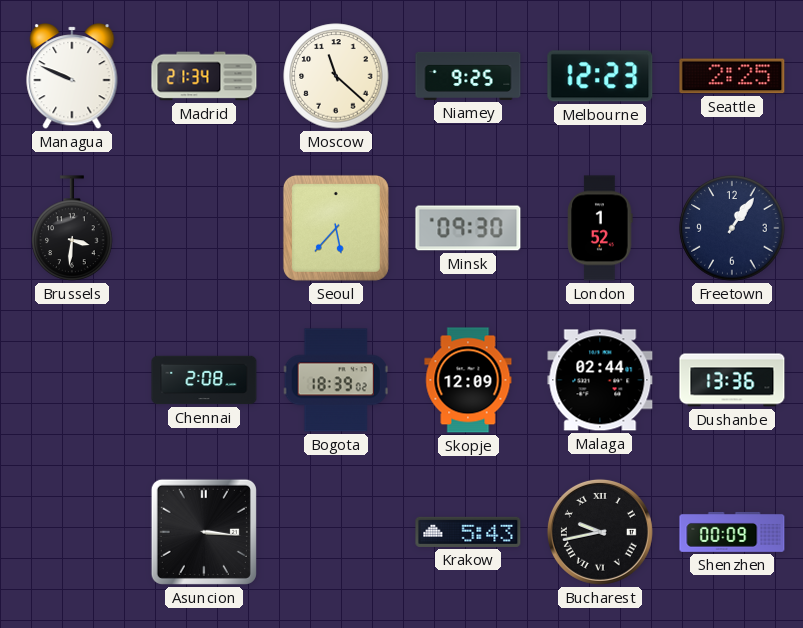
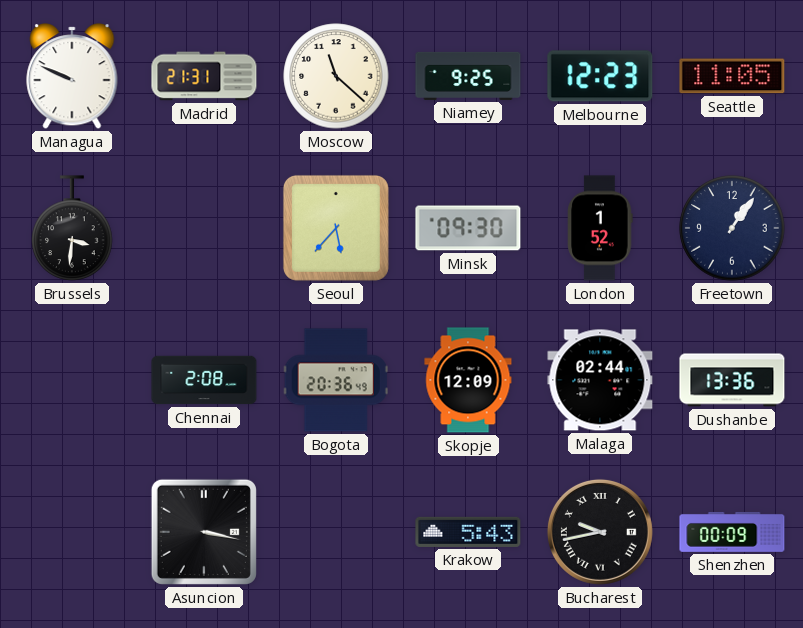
Madrid: 21:34 -> 21:31 (204, 76)
Seattle: 2:25 -> 11:05 (732, 76)
Bogota: 18:39 -> 20:36 (336, 380)
Asuncion: 3:16 -> 3:17 (204, 532)
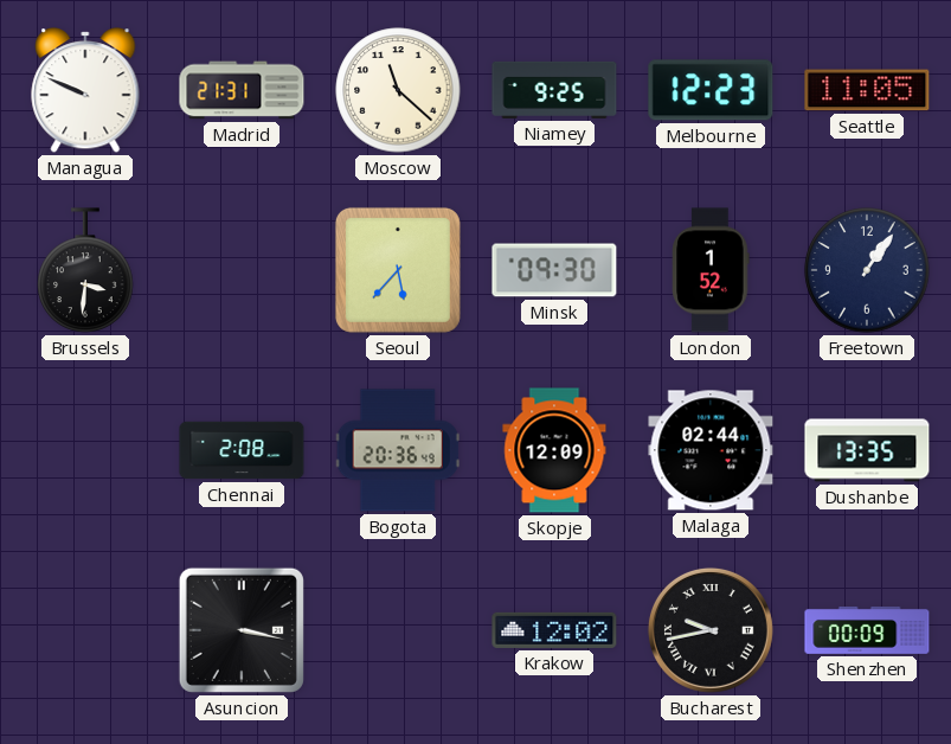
Dushanbe: 13:36 -> 13:35 (867, 450)
Krakow: 5:43 -> 12:02 (554, 630)
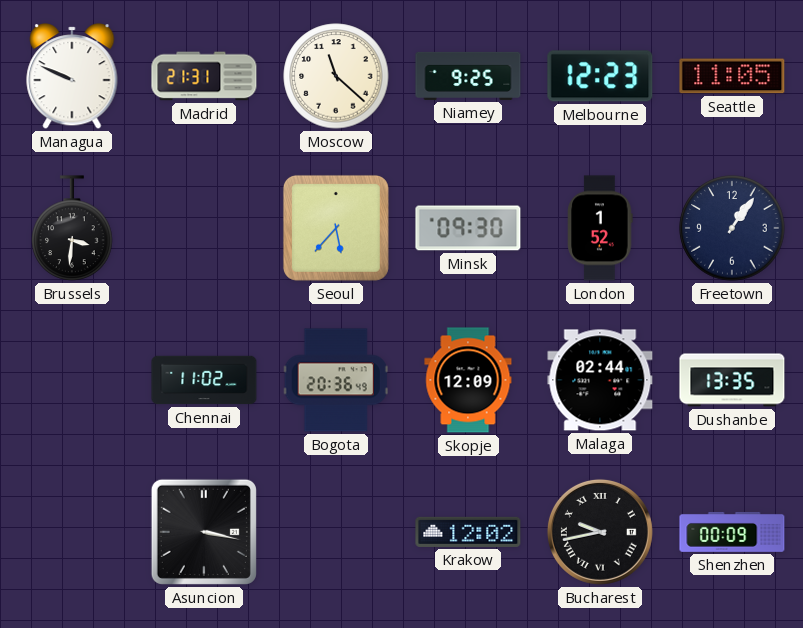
Chennai: 2:08 -> 11:02 (204, 380)
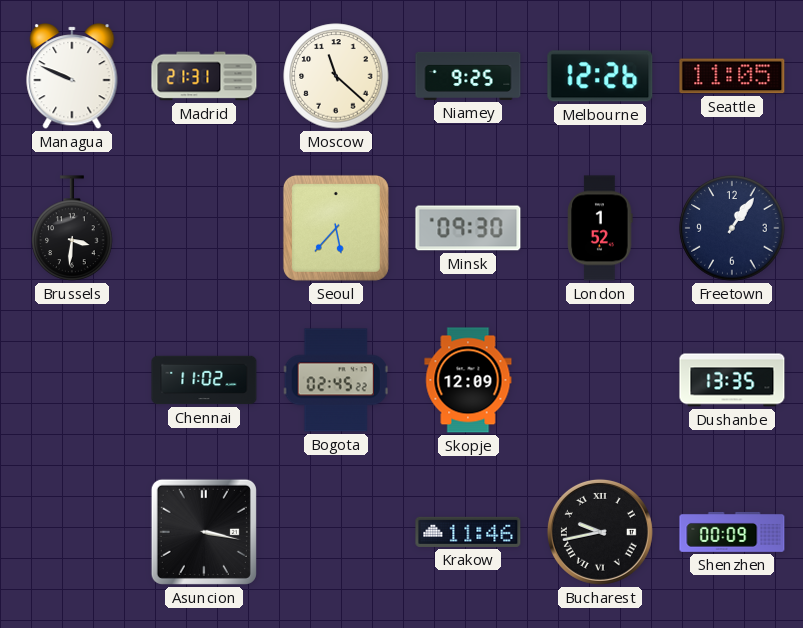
Melbourne: 12:23 -> 12:26 (600, 76)
Bogota: 20:36 -> 02:45 (336, 380)
Malaga: 02:44 -> none (600, 380)
Krakow: 12:02 -> 11:46 (468, 532)
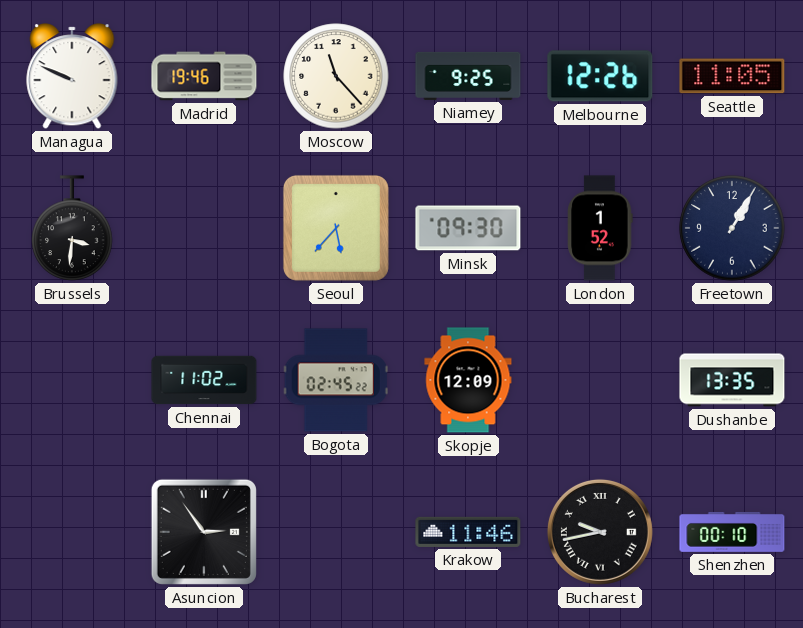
Madrid: 21:31 -> 19:46 (204, 76)
Moscow: 11:22 -> 11:23 (336, 76)
Freetown: 1:06 -> 1:05 (732, 228)
Asuncion: 3:17 -> 2:54 (204, 532)
Shenzhen: 00:09 -> 00:10 (732, 532)
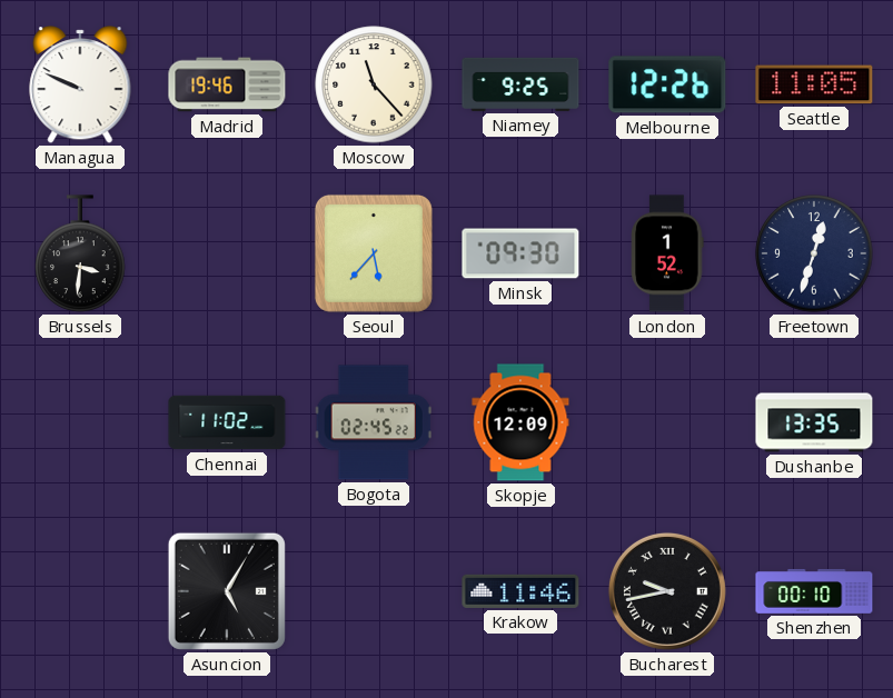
Freetown: 1:05 -> 12:33 (814, 253)
Asuncion: 2:54 -> 5:05 (227, 591)
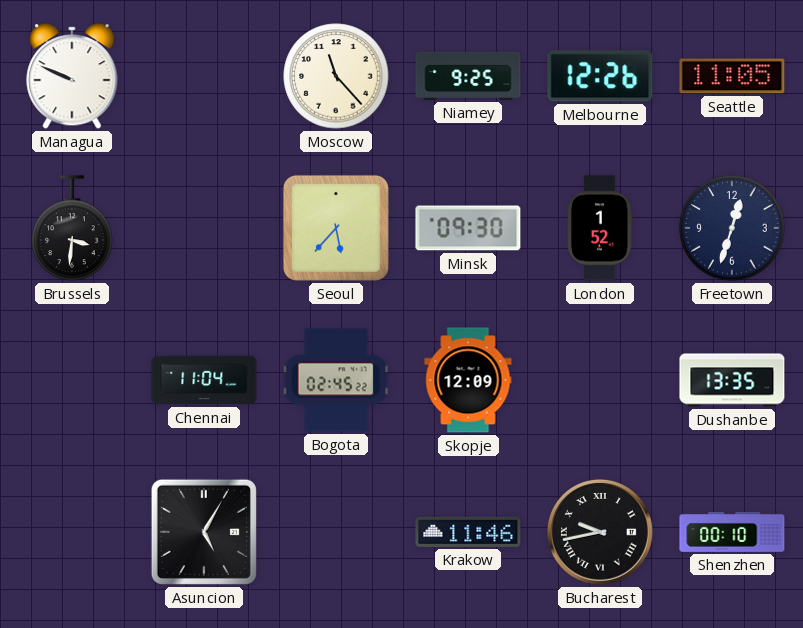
Madrid: 19:46 -> none (227, 84)
Chennai: 11:02 -> 11:04 (204, 380)
